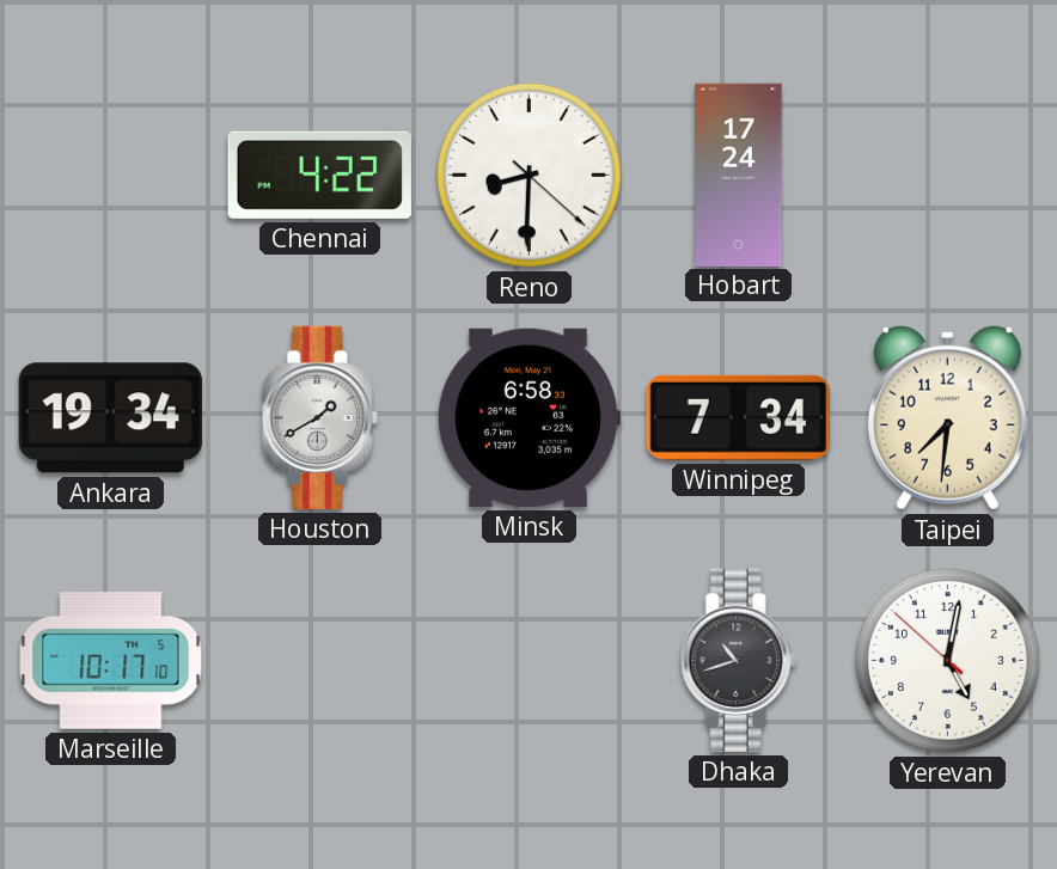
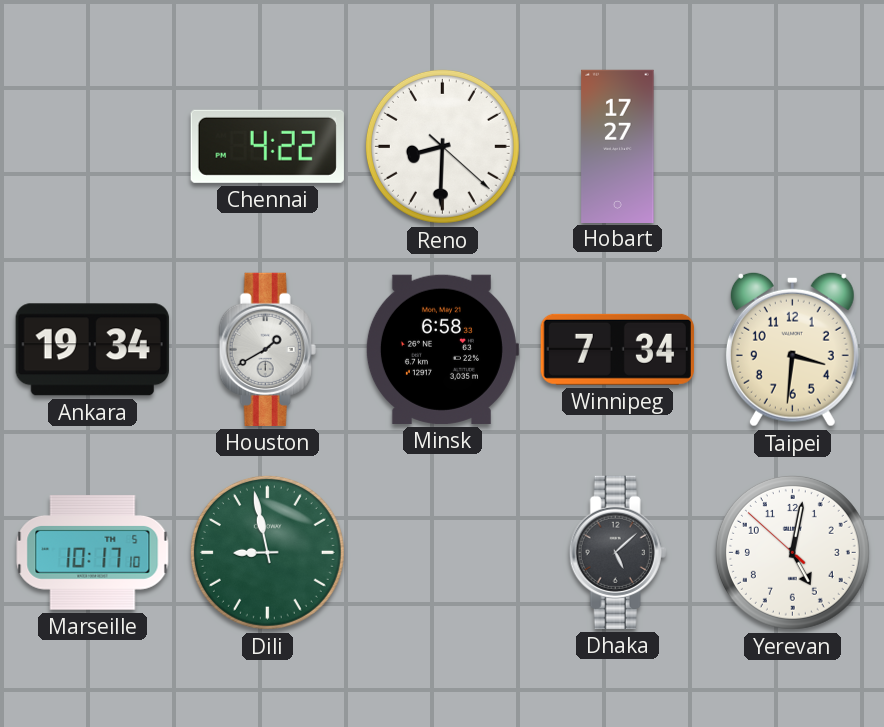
Hobart: 17:24 -> 17:27 (618, 146)
Taipei: 7:31 -> 3:31 (792, 349)
Dili: none -> 8:58 (267, 552)
Dhaka: 10:42 -> 5:08 (617, 552)
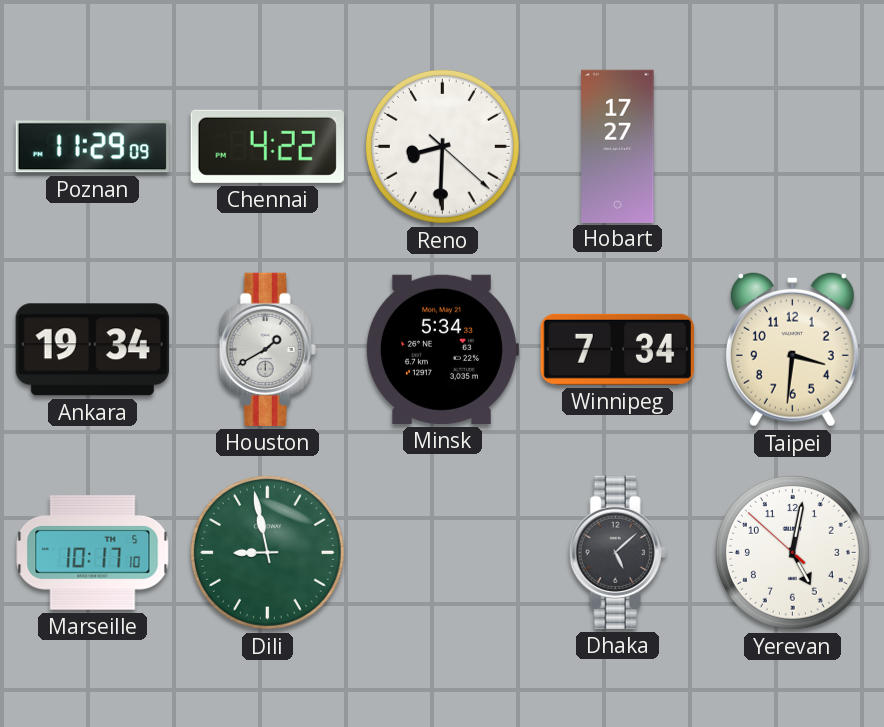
Poznan: none -> 11:29 (92, 147)
Minsk: 6:58 -> 5:34 (442, 349)
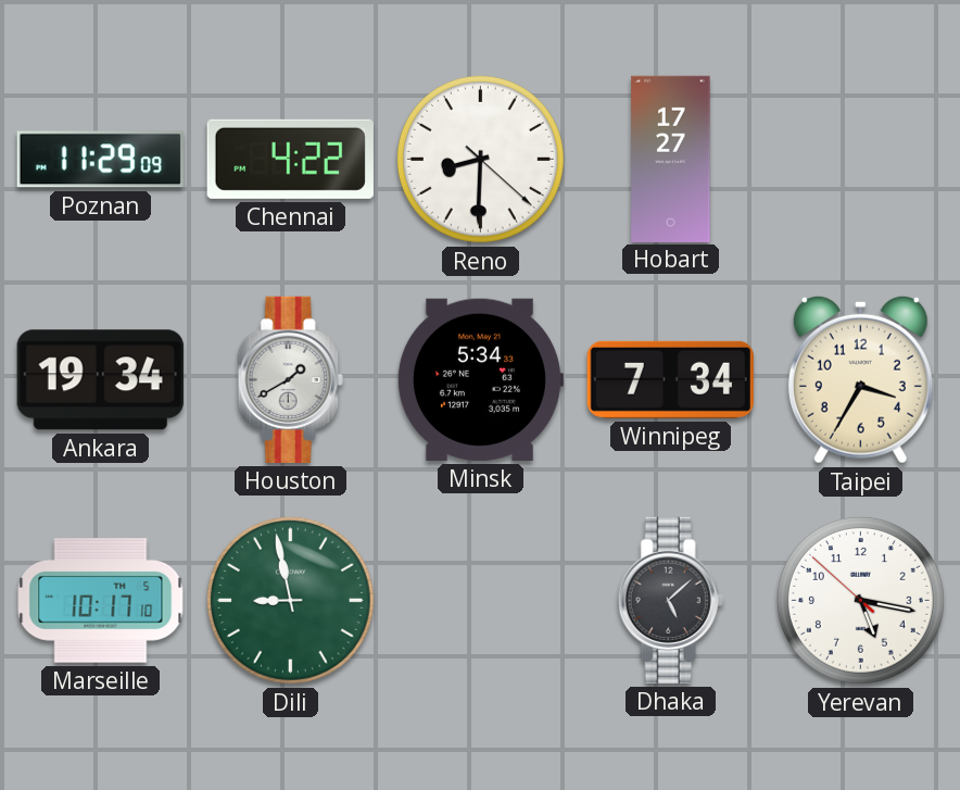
Taipei: 3:31 -> 3:35 (860, 379)
Yerevan: 5:01 -> 5:16 (860, 600)
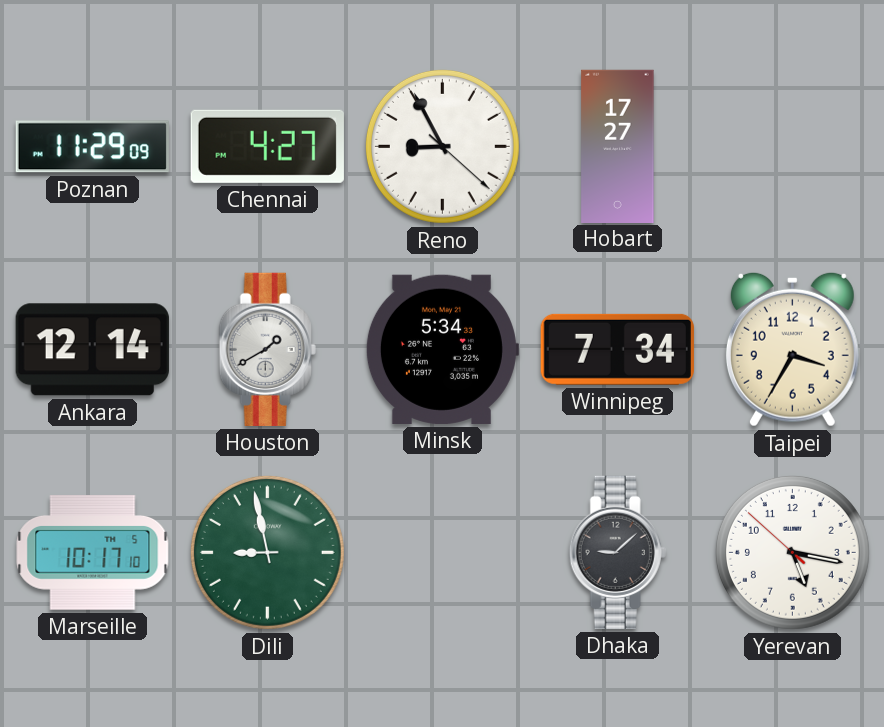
Chennai: 4:22 -> 4:27 (267, 146)
Reno: 8:30 -> 8:55 (442, 146)
Ankara: 19:34 -> 12:14 (92, 350)
Dhaka: 5:08 -> 9:08 (617, 552)
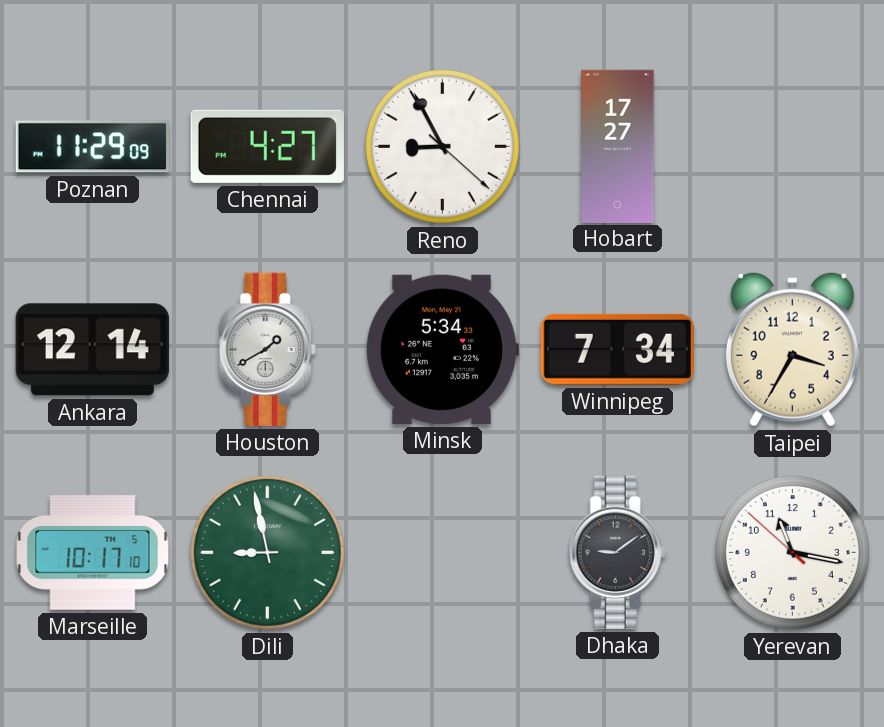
Dhaka: 9:08 -> 9:09 (617, 552)
Yerevan: 5:16 -> 11:16 (792, 552)
